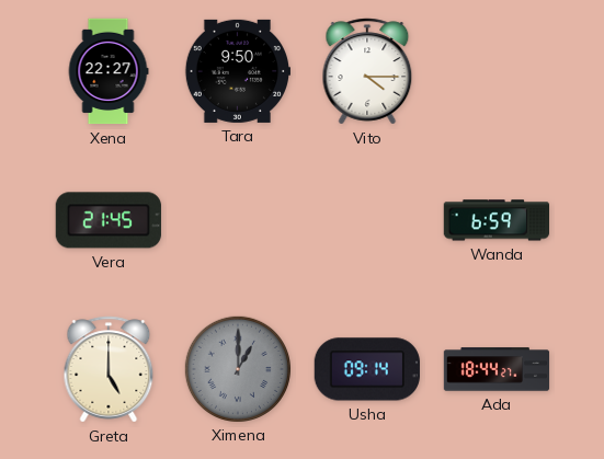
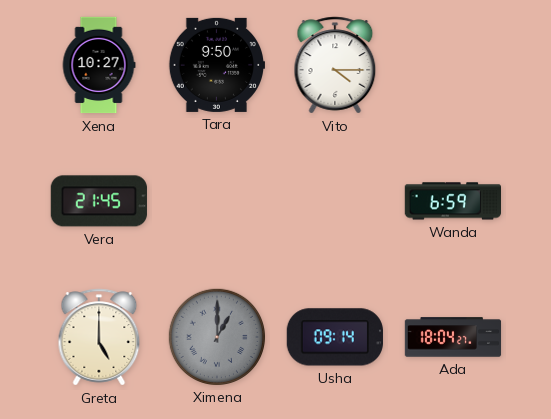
Xena: 22:27 -> 10:27 (99, 65)
Ada: 18:44 -> 18:04 (453, 337)
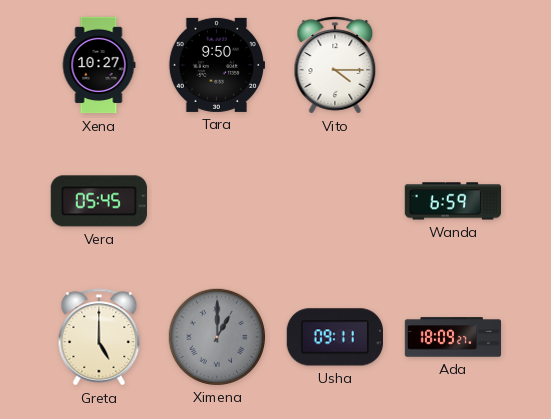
Vera: 21:45 -> 05:45 (99, 201)
Usha: 09:14 -> 09:11 (335, 337)
Ada: 18:04 -> 18:09 (453, 337)
